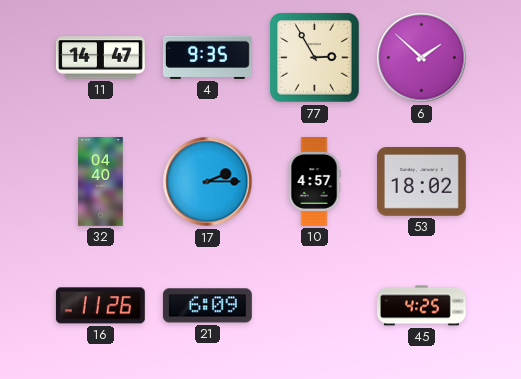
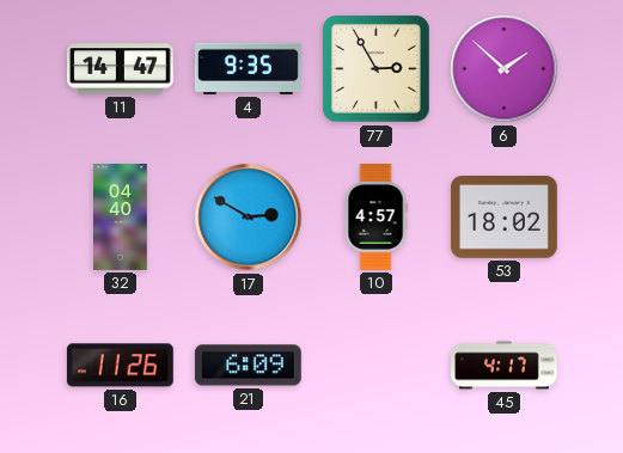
17: 2:15 -> 2:50 (249, 218)
45: 4:25 -> 4:17 (505, 366)
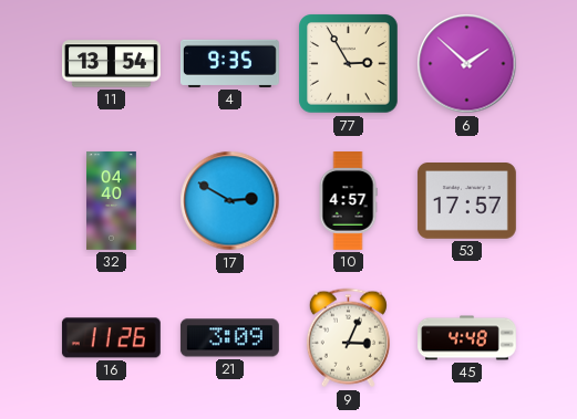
11: 14:47 -> 13:54 (112, 64)
53: 18:02 -> 17:57 (466, 201)
21: 6:09 -> 3:09 (229, 338)
9: none -> 3:04 (348, 338)
45: 4:17 -> 4:48 (467, 338)
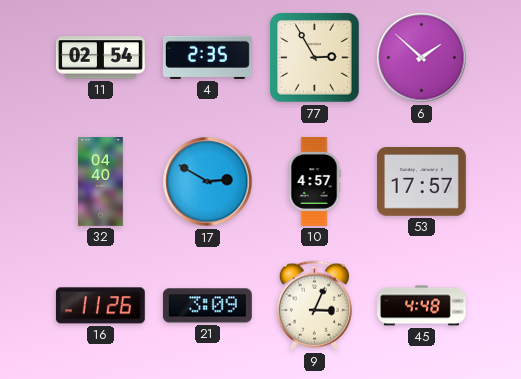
11: 13:54 -> 02:54 (101, 58)
4: 9:35 -> 2:35 (207, 57)
